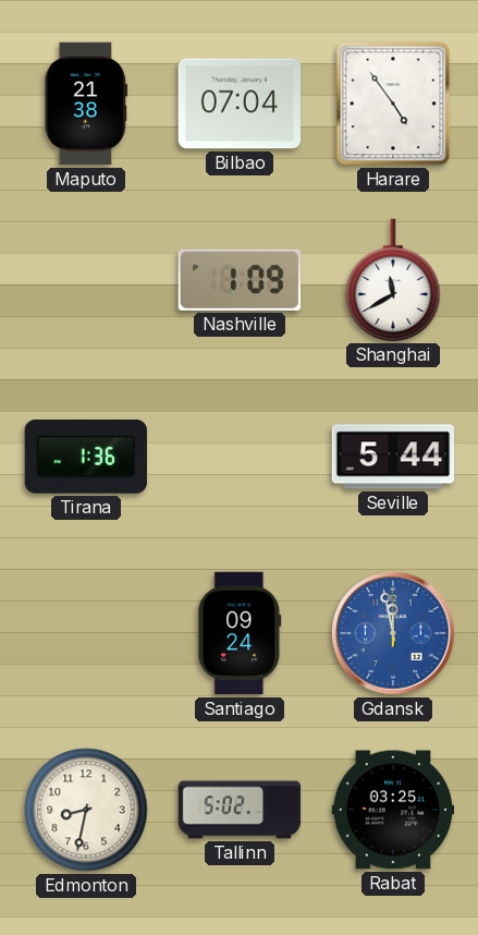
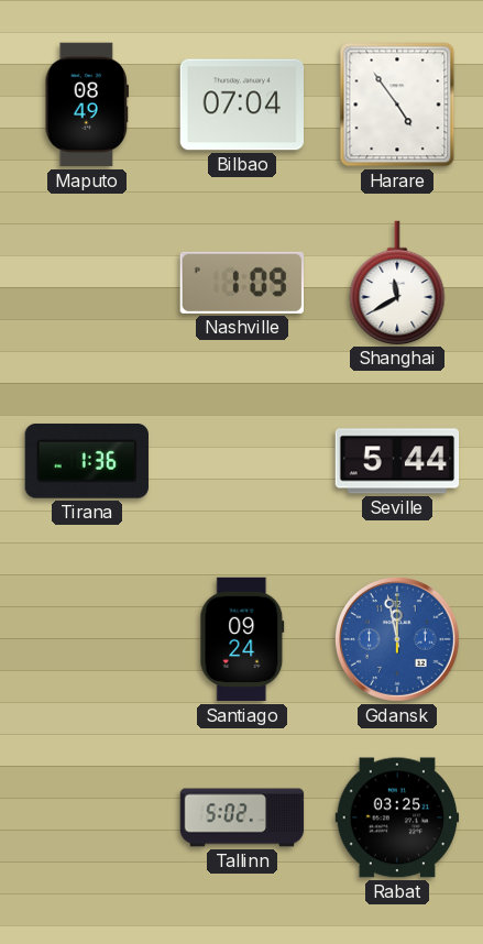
Maputo: 21:38 -> 08:49 (87, 105)
Edmonton: 8:32 -> none (86, 810)
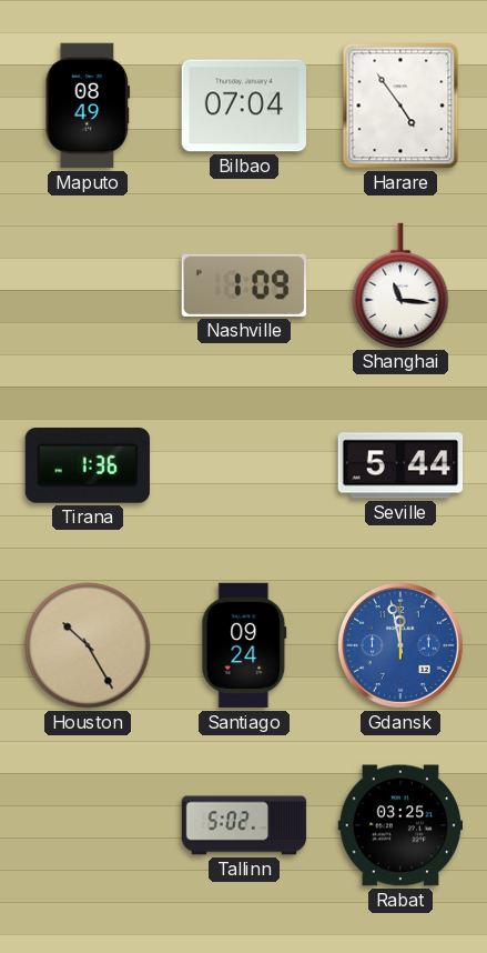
Shanghai: 11:40 -> 11:16 (400, 285)
Houston: none -> 10:25 (88, 645)
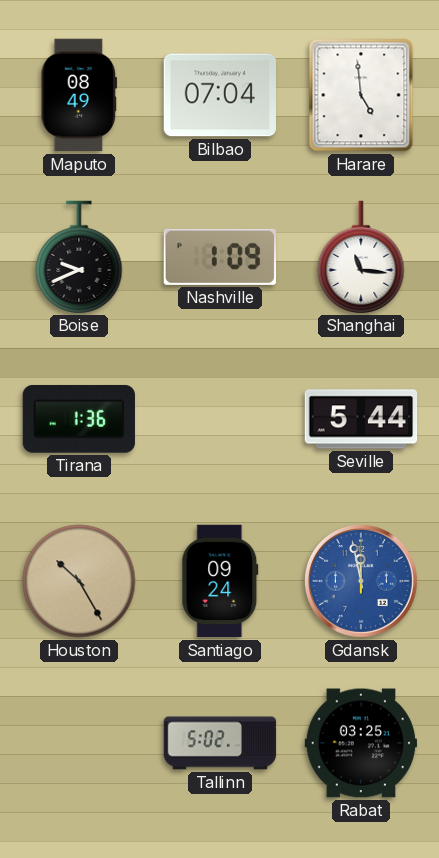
Harare: 4:54 -> 4:59 (361, 95)
Boise: none -> 9:41 (79, 257)
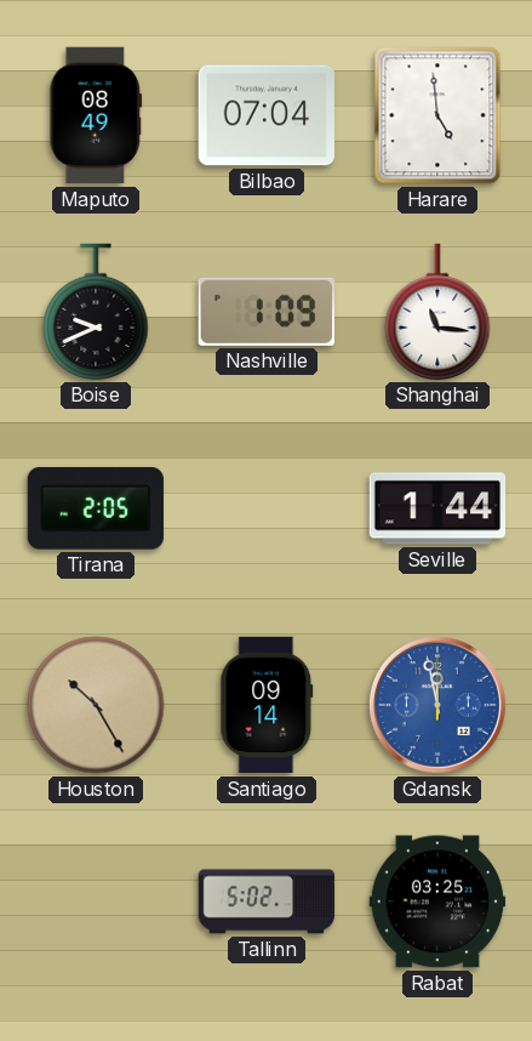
Tirana: 1:36 -> 2:05 (96, 508)
Seville: 5:44 -> 1:44 (437, 508)
Santiago: 09:24 -> 09:14 (267, 705)
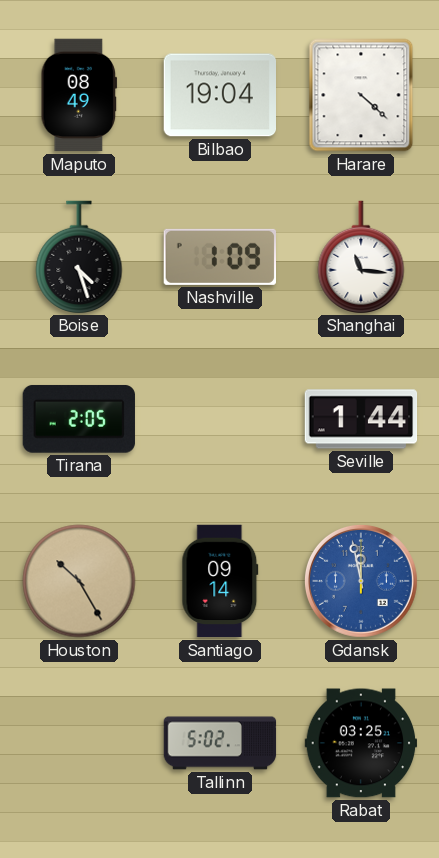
Bilbao: 07:04 -> 19:04 (219, 95)
Harare: 4:59 -> 4:22 (361, 95)
Boise: 9:41 -> 4:27 (79, 257)
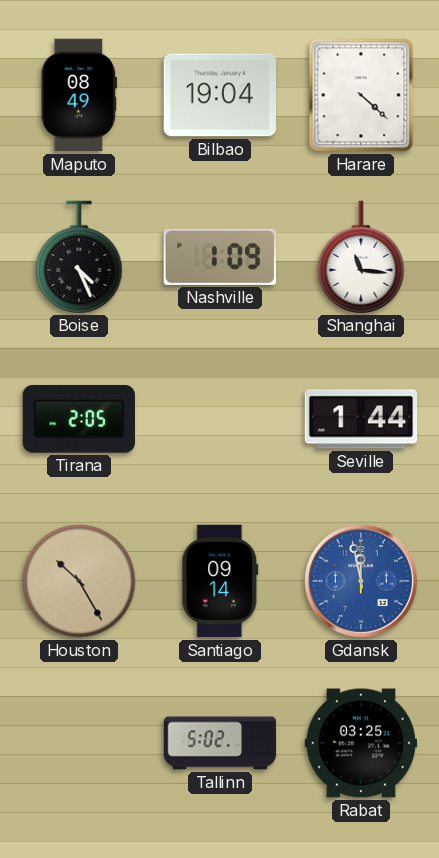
Boise: 4:27 -> 4:26 (79, 257)
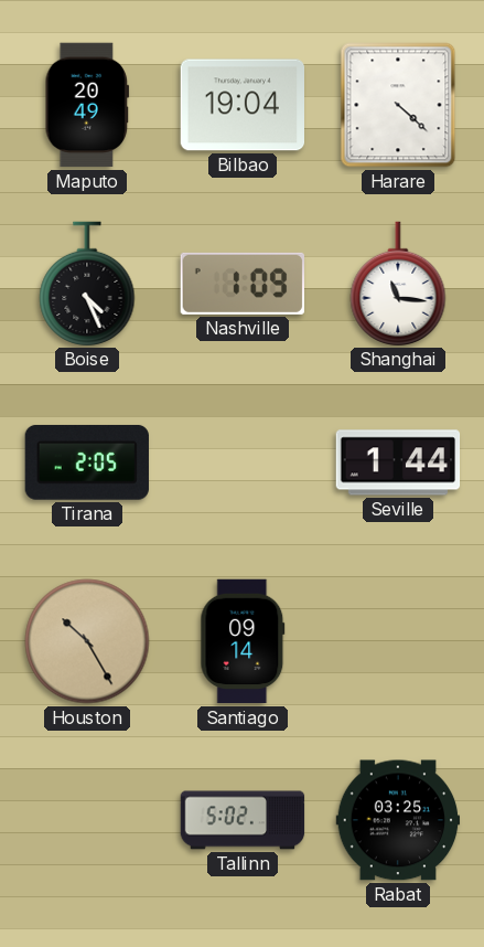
Maputo: 08:49 -> 20:49 (87, 105)
Gdansk: 11:58 -> none (361, 581)
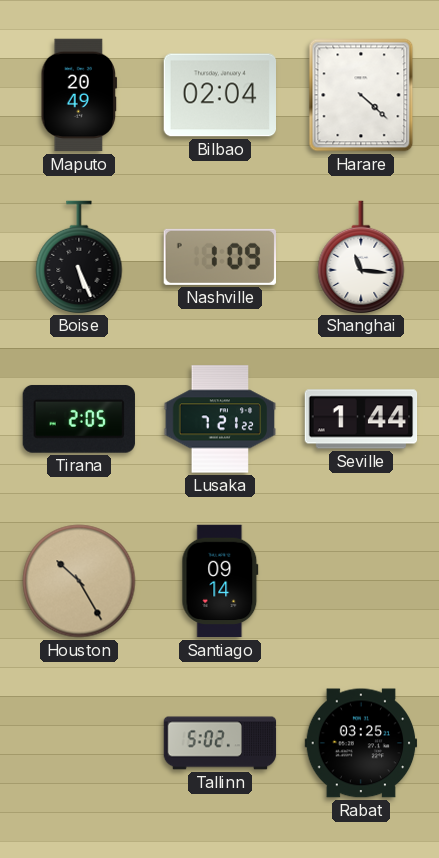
Bilbao: 19:04 -> 02:04 (219, 95)
Boise: 4:26 -> 5:26 (79, 257)
Lusaka: none -> 7:21 (220, 419)
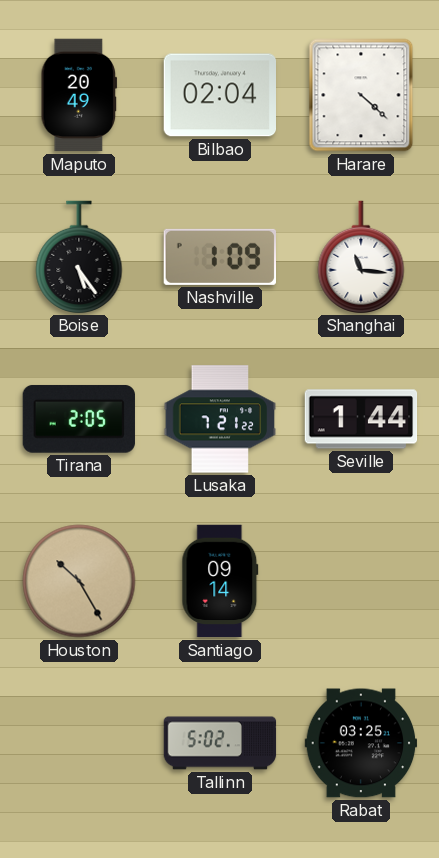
Boise: 5:26 -> 5:24 (79, 257)
